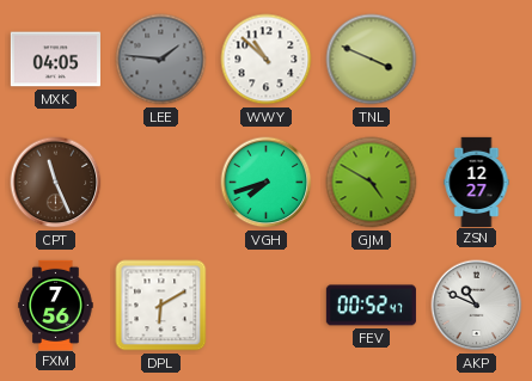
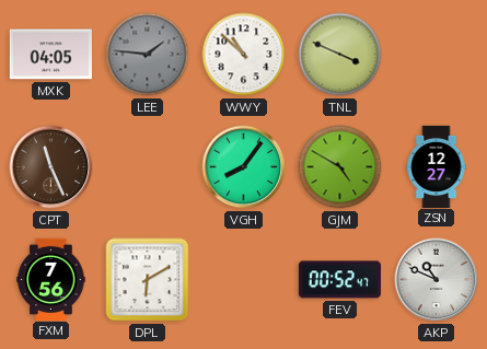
VGH: 7:42 -> 8:06 (244, 167)
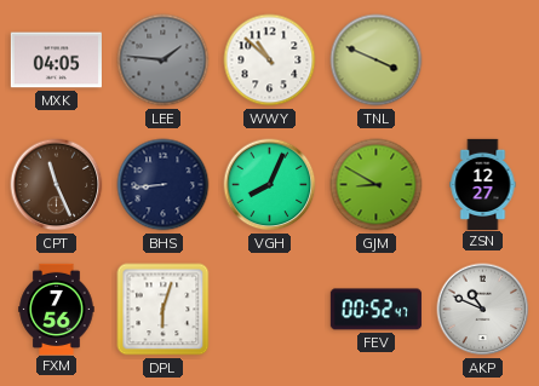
BHS: none -> 8:44 (164, 185)
VGH: 8:06 -> 8:04 (270, 185)
GJM: 4:50 -> 8:50 (377, 185)
DPL: 6:10 -> 6:03 (164, 310)
